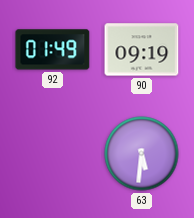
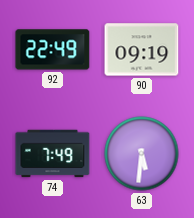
92: 01:49 -> 22:49 (53, 50)
74: none -> 7:49 (53, 154)
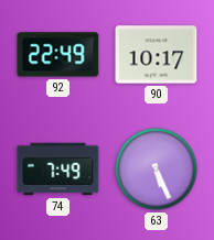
90: 09:19 -> 10:17 (157, 55)
63: 5:31 -> 5:26 (157, 170)
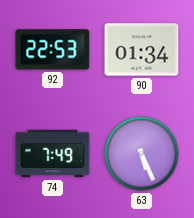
92: 22:49 -> 22:53 (53, 50)
90: 10:17 -> 01:34 (142, 50)
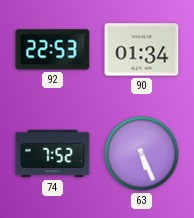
74: 7:49 -> 7:52 (53, 154)
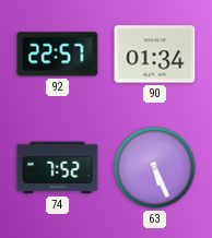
92: 22:53 -> 22:57 (58, 55)
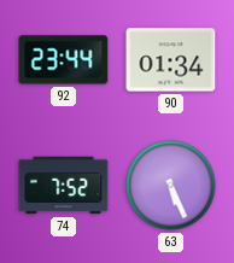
92: 22:57 -> 23:44 (64, 60)
